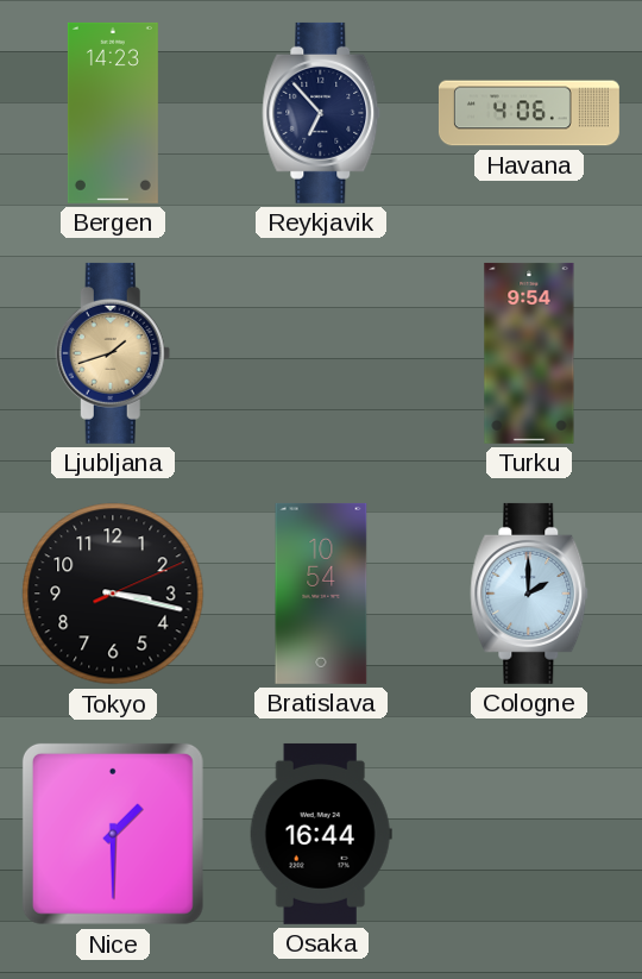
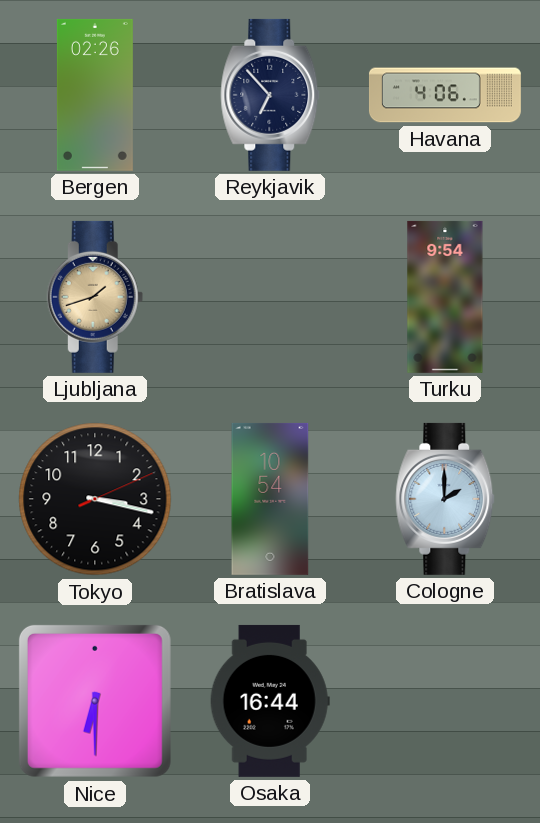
Bergen: 14:23 -> 02:26 (95, 95)
Nice: 1:30 -> 6:30 (95, 701)
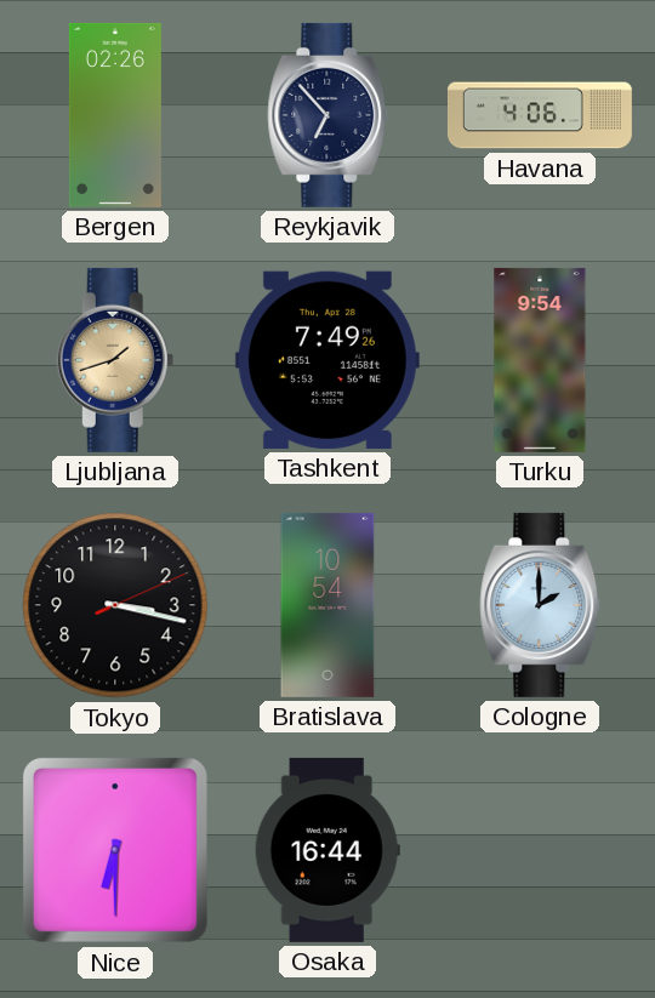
Tashkent: none -> 7:49 (327, 360)
